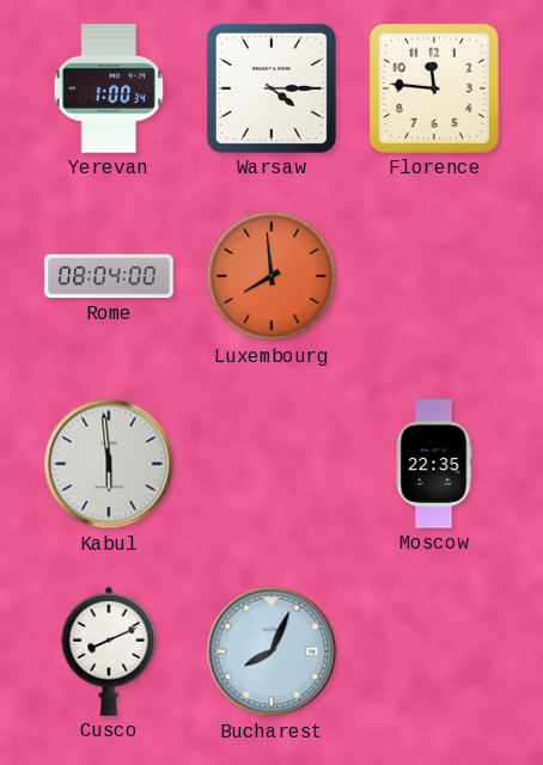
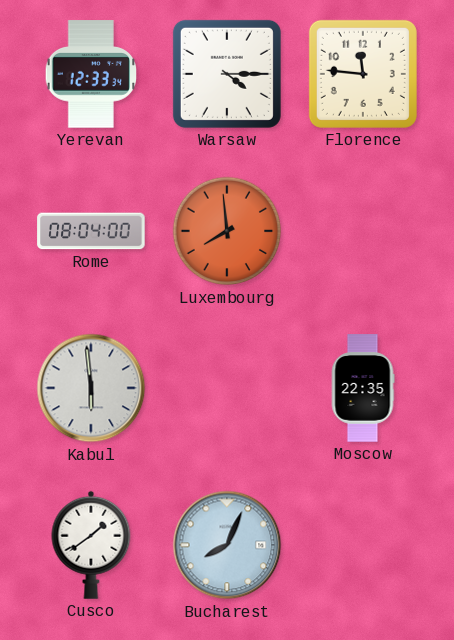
Yerevan: 1:00 -> 12:33 (90, 74)
Cusco: 8:11 -> 1:39 (91, 545)
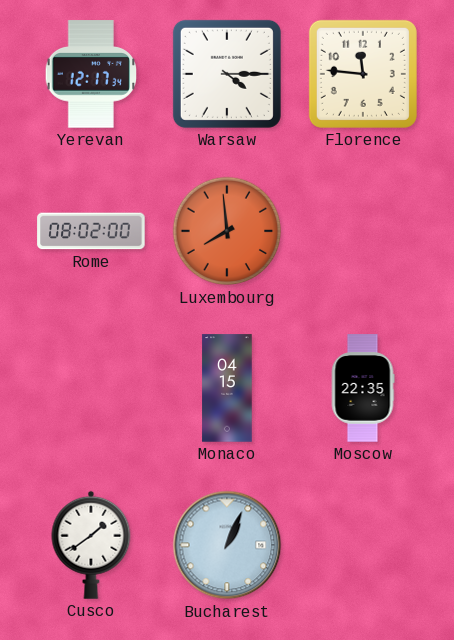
Yerevan: 12:33 -> 12:17 (90, 74)
Rome: 08:04 -> 08:02 (91, 231)
Kabul: 5:59 -> none (91, 388)
Monaco: none -> 04:15 (227, 388)
Bucharest: 8:04 -> 1:04 (227, 545)
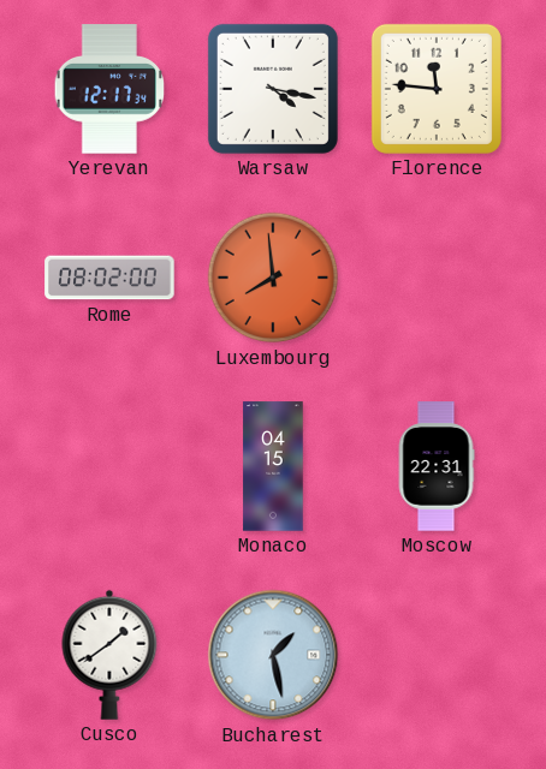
Warsaw: 4:15 -> 4:17 (273, 89)
Moscow: 22:35 -> 22:31 (437, 466)
Bucharest: 1:04 -> 1:28 (273, 655)
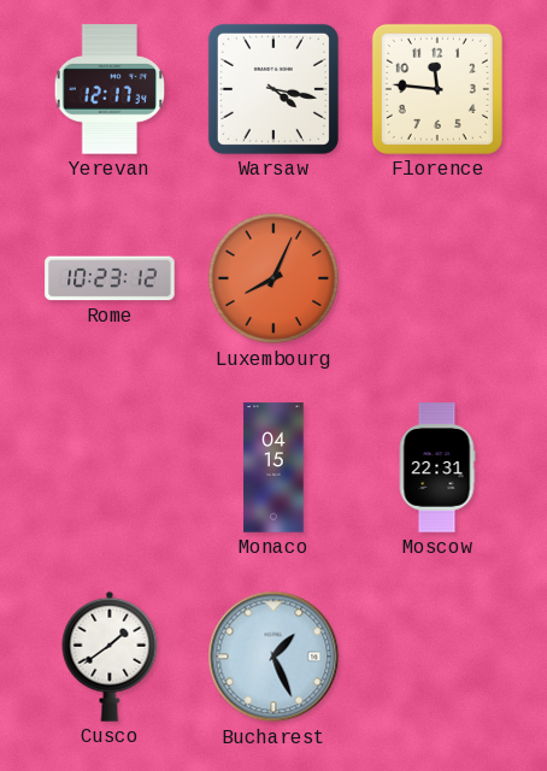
Rome: 08:02 -> 10:23 (110, 278)
Luxembourg: 7:59 -> 8:04 (273, 278)
Bucharest: 1:28 -> 1:26 (273, 657)
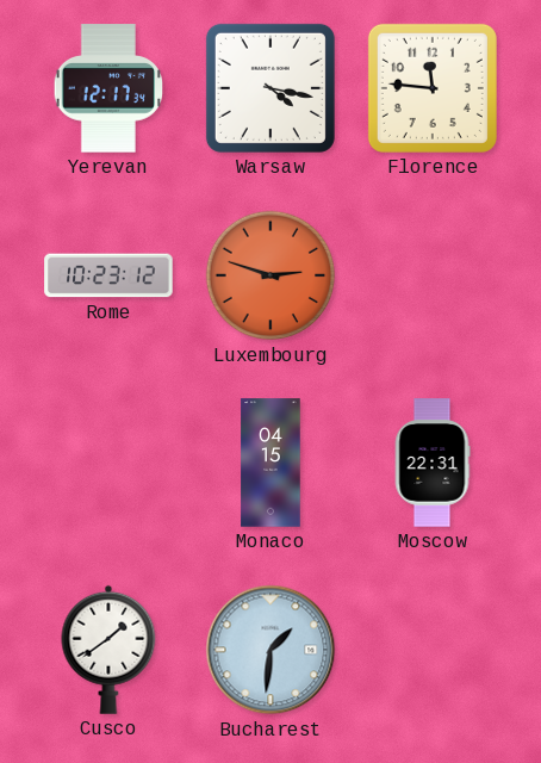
Luxembourg: 8:04 -> 2:48 (270, 275)
Bucharest: 1:26 -> 1:31 (270, 650)
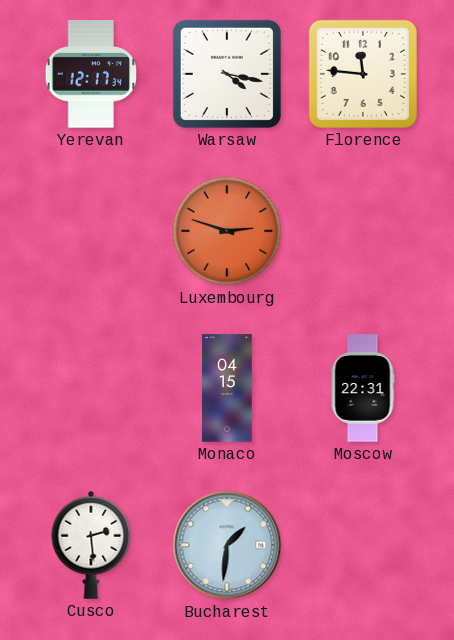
Rome: 10:23 -> none (108, 275)
Cusco: 1:39 -> 2:29 (91, 545)
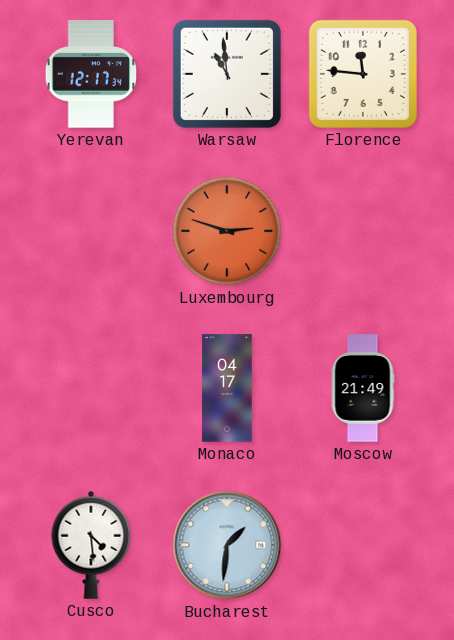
Warsaw: 4:17 -> 10:59 (227, 74)
Monaco: 04:15 -> 04:17 (227, 388)
Moscow: 22:31 -> 21:49 (363, 388)
Cusco: 2:29 -> 4:29 (91, 545)
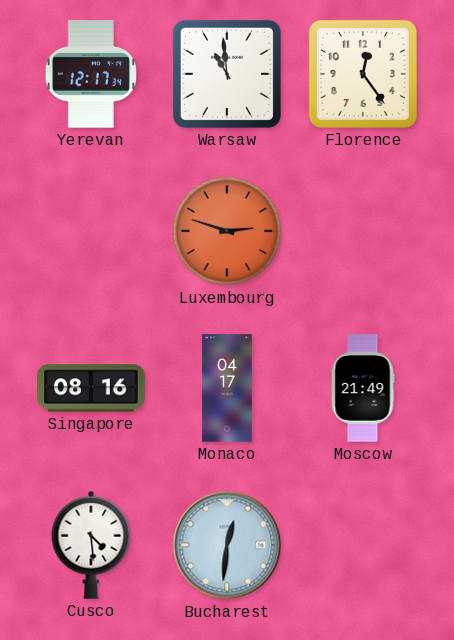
Florence: 11:46 -> 12:24 (363, 74)
Singapore: none -> 08:16 (91, 388)
Bucharest: 1:31 -> 12:31 (227, 545)
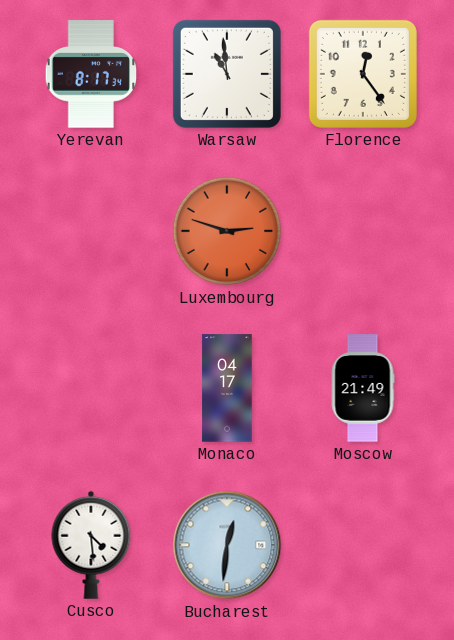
Yerevan: 12:17 -> 8:17 (90, 74)
Singapore: 08:16 -> none (91, 388)
